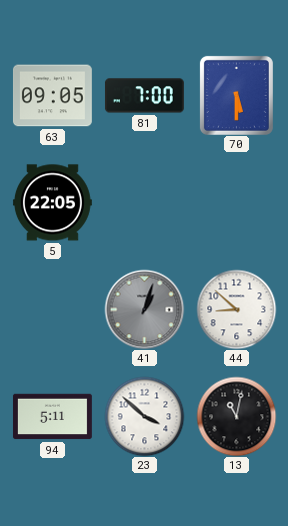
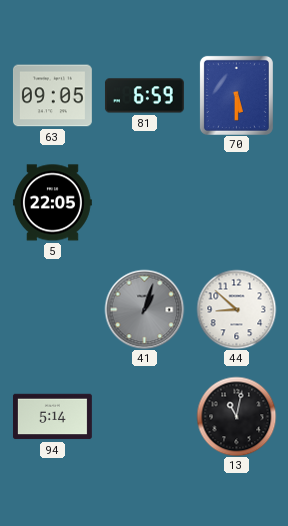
81: 7:00 -> 6:59 (144, 96)
94: 5:11 -> 5:14 (52, 417)
23: 3:52 -> none (144, 416)
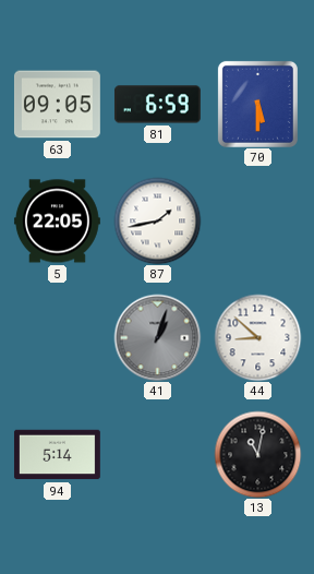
87: none -> 1:43 (157, 220)
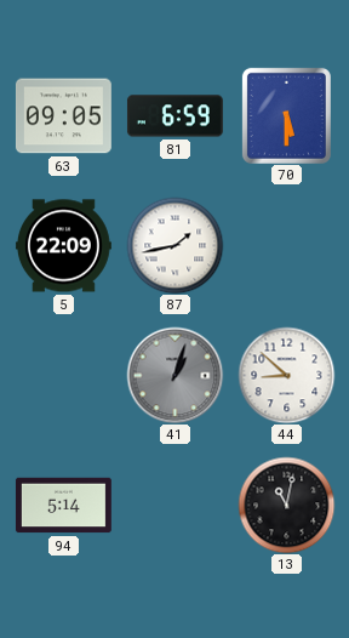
5: 22:05 -> 22:09 (63, 246)
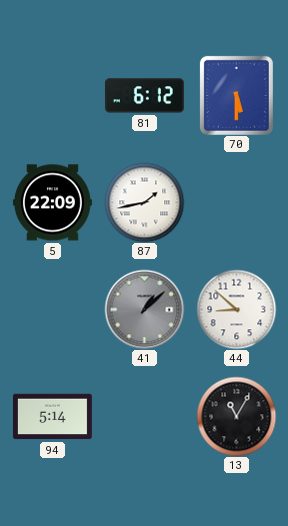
63: 09:05 -> none (63, 116)
81: 6:59 -> 6:12 (144, 96)
41: 1:03 -> 1:08 (144, 309)
13: 11:02 -> 11:05 (236, 416)
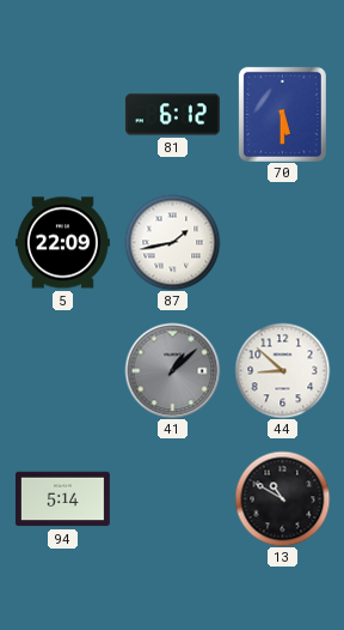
13: 11:05 -> 10:50 (282, 498)
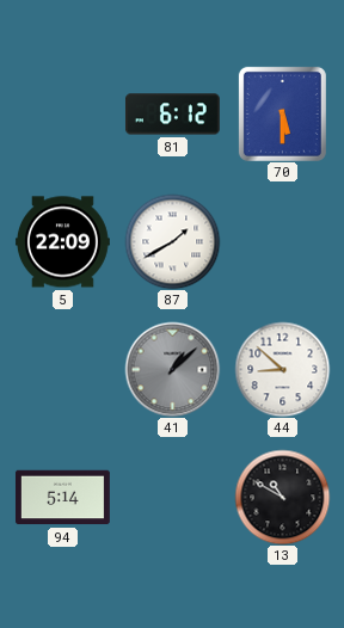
87: 1:43 -> 1:40 (172, 241)
